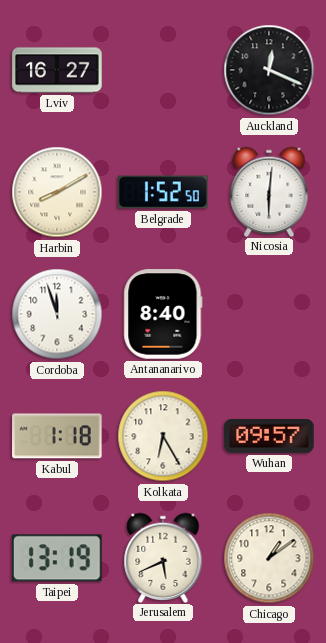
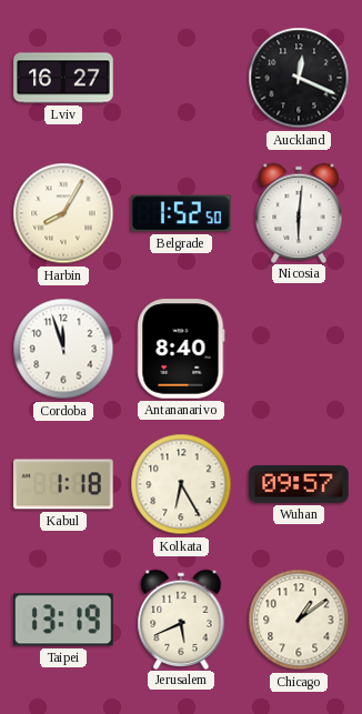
Harbin: 8:10 -> 8:05 (63, 213)
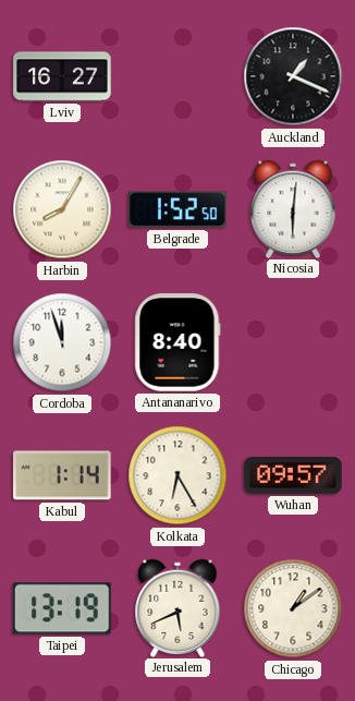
Auckland: 12:19 -> 1:19 (293, 76)
Kabul: 1:18 -> 1:14 (62, 475)
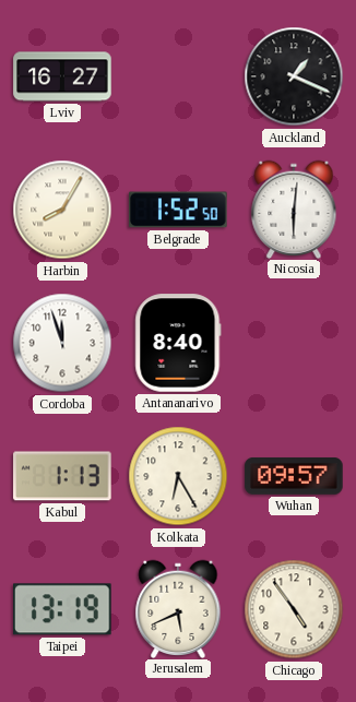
Kabul: 1:14 -> 1:13 (62, 476)
Chicago: 1:09 -> 4:54 (294, 609)
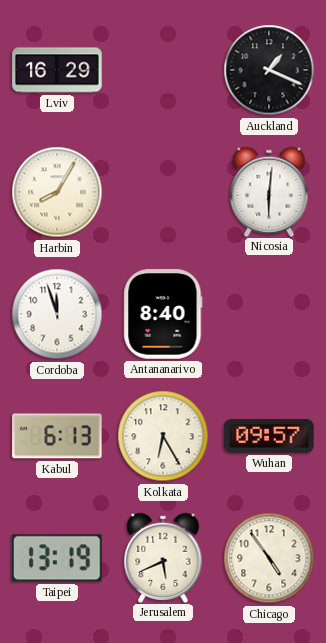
Lviv: 16:27 -> 16:29 (57, 70)
Belgrade: 1:52 -> none (178, 210)
Kabul: 1:13 -> 6:13 (57, 436)
